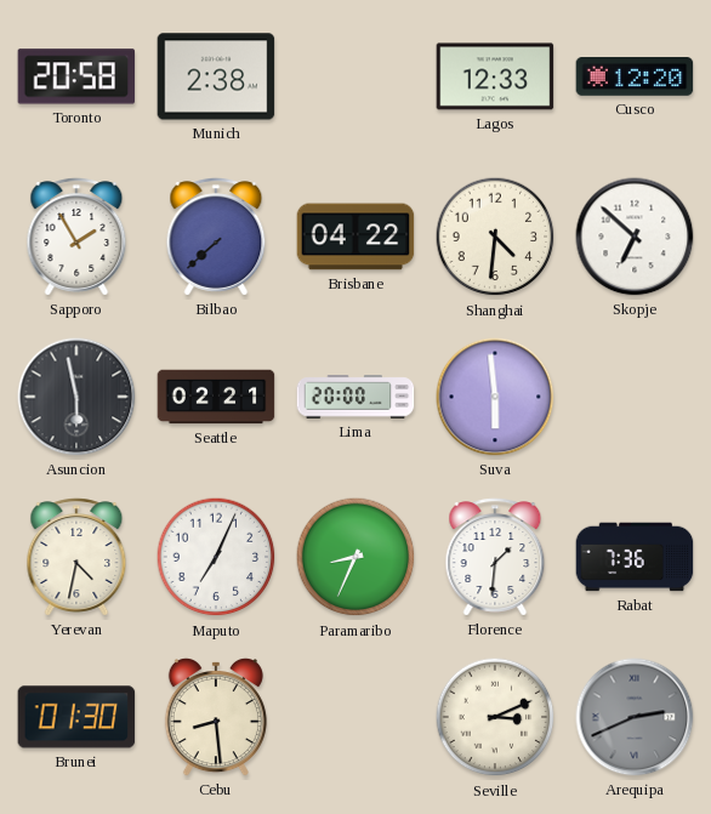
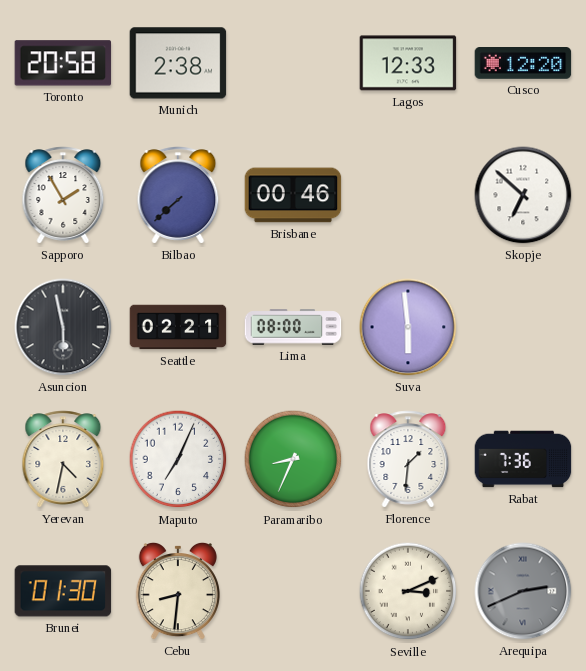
Brisbane: 04:22 -> 00:46 (293, 195)
Shanghai: 4:31 -> none (495, 237)
Lima: 20:00 -> 08:00 (293, 327)
Cebu: 8:29 -> 8:31 (178, 591)
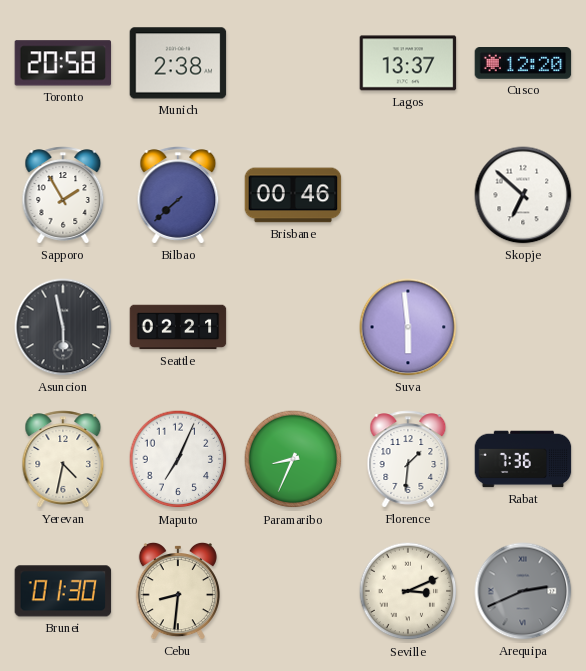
Lagos: 12:33 -> 13:37 (408, 63)
Lima: 08:00 -> none (293, 327)
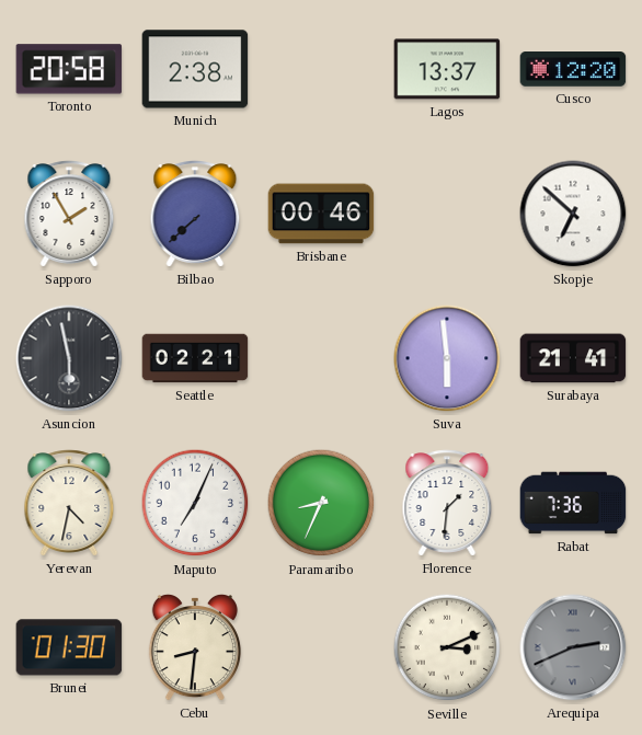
Surabaya: none -> 21:41 (573, 358)
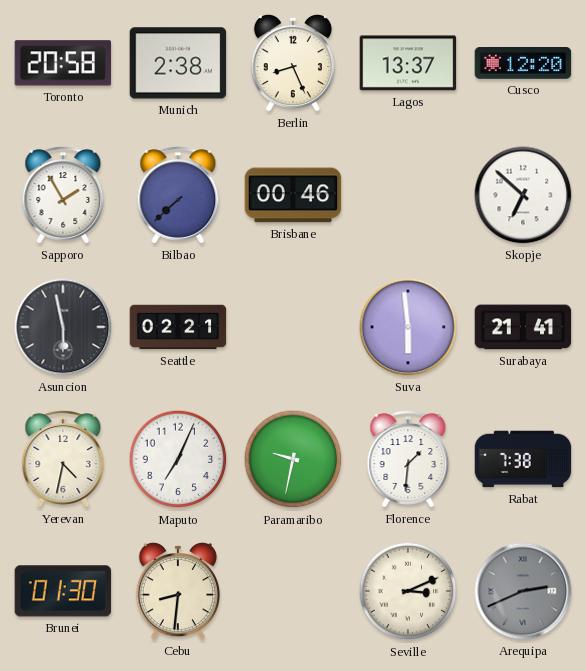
Berlin: none -> 8:26 (293, 63)
Paramaribo: 8:34 -> 9:32 (293, 459)
Rabat: 7:36 -> 7:38 (523, 459)
